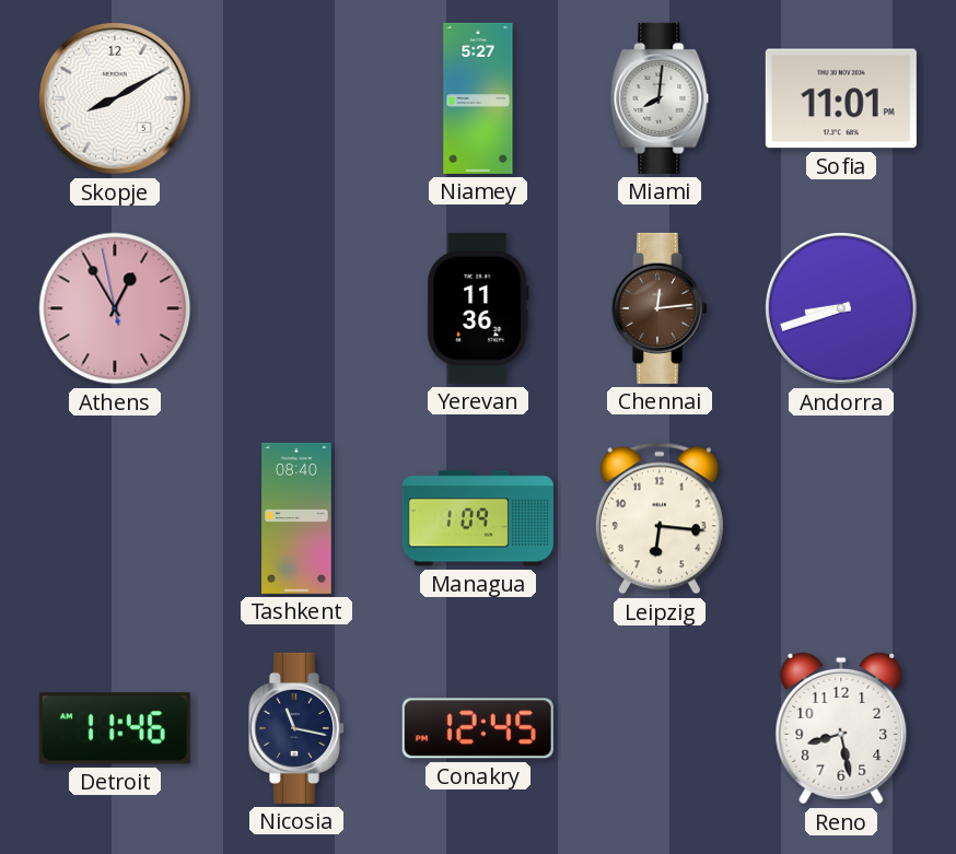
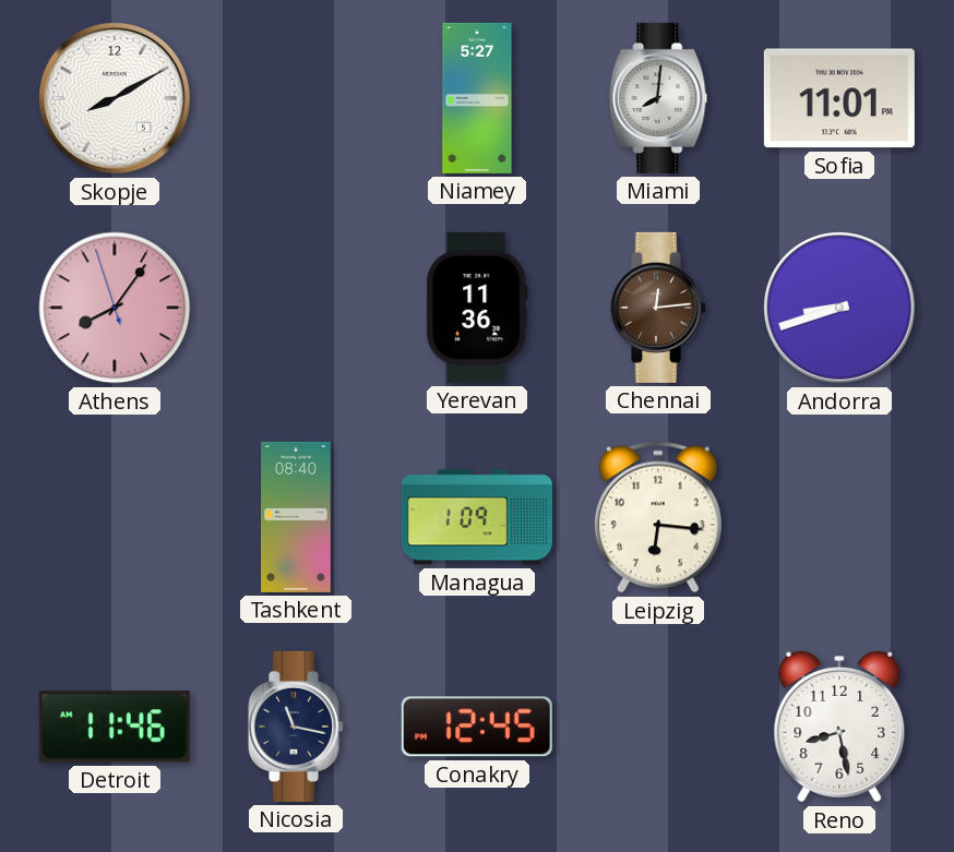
Athens: 12:54 -> 8:05 (115, 308)
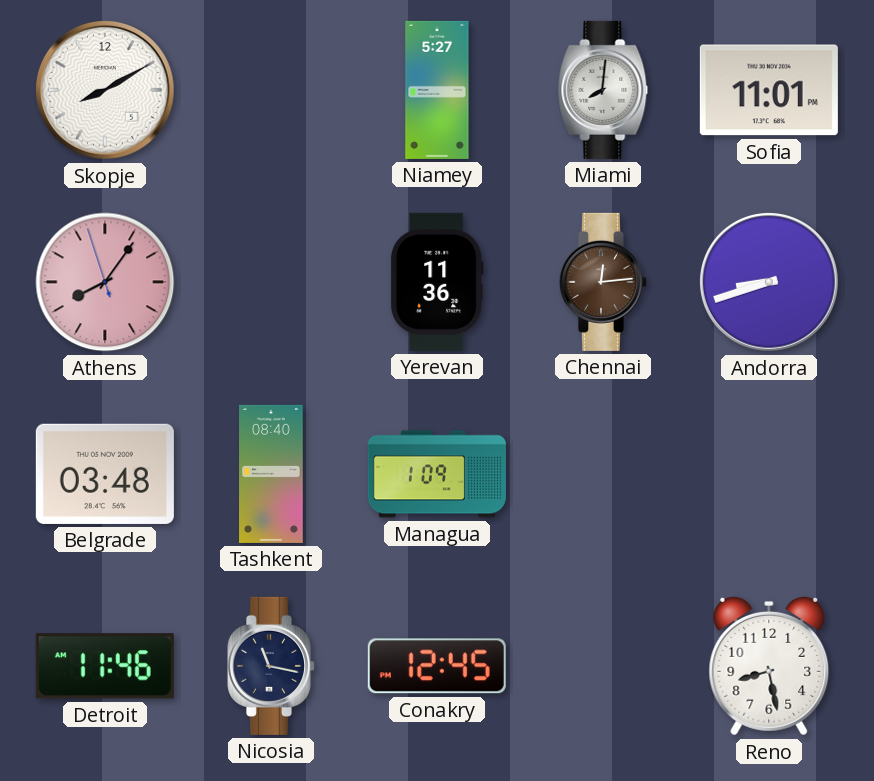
Belgrade: none -> 03:48 (105, 474)
Leipzig: 6:16 -> none (658, 517)
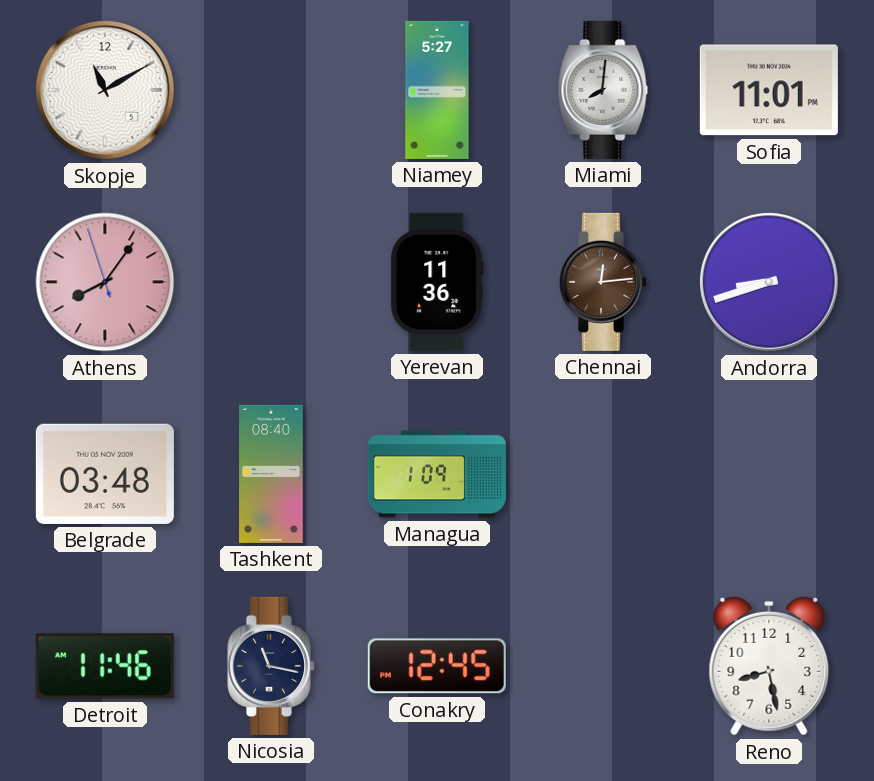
Skopje: 8:10 -> 11:10 (105, 90)
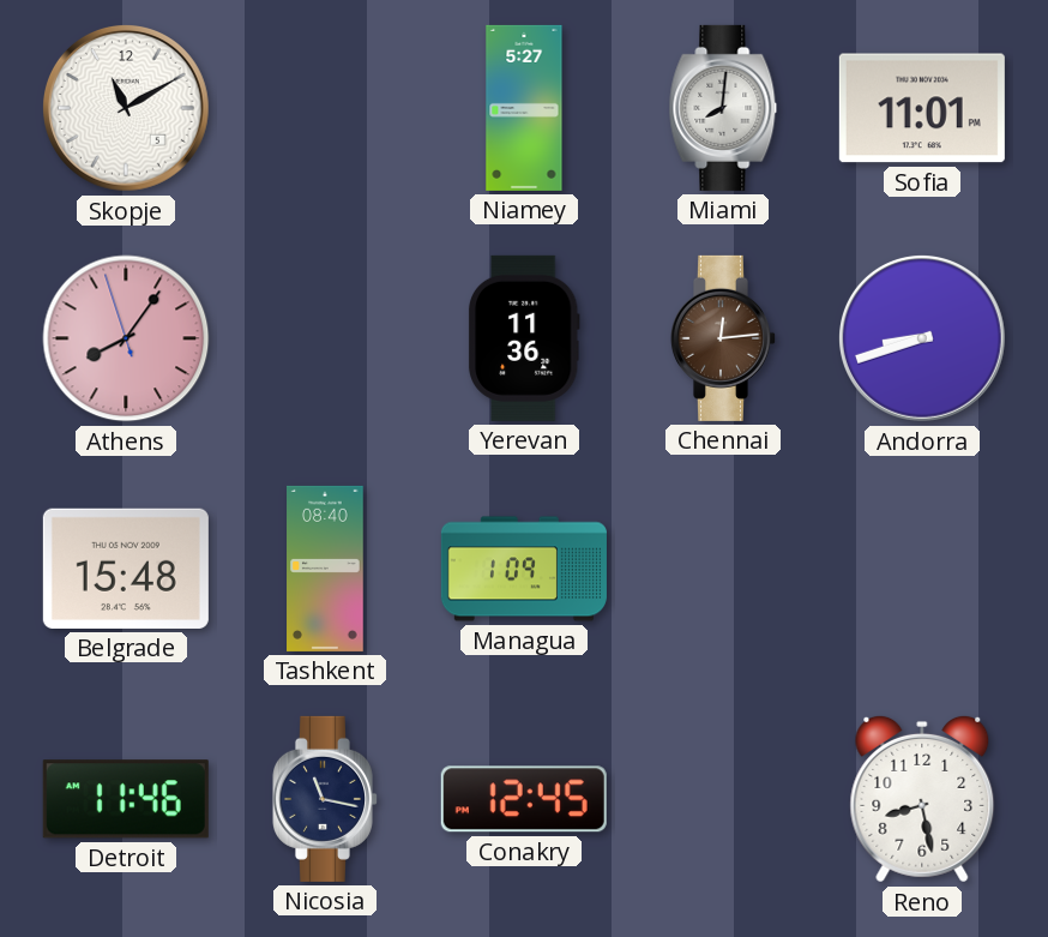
Belgrade: 03:48 -> 15:48 (126, 569)
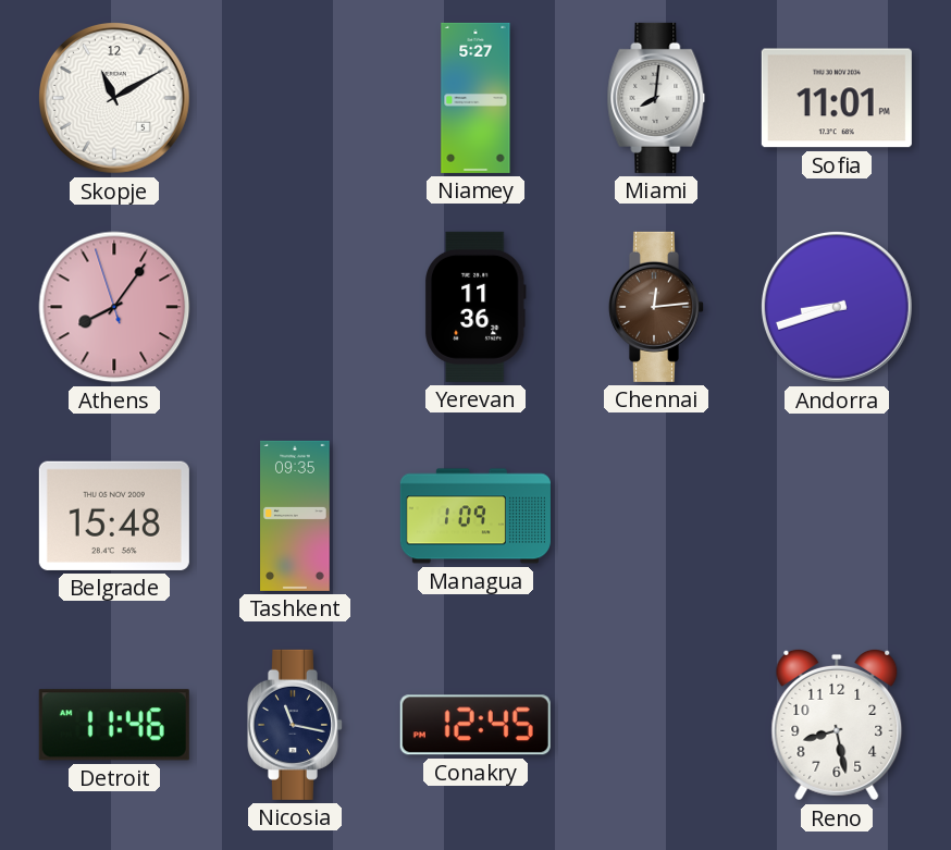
Tashkent: 08:40 -> 09:35 (295, 516)
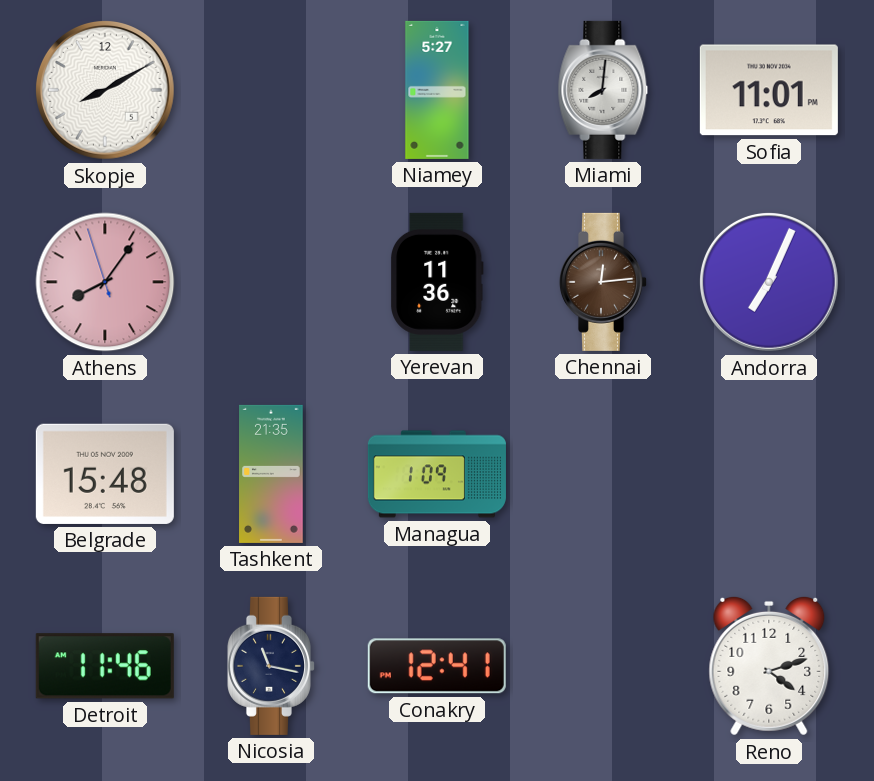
Skopje: 11:10 -> 8:10 (105, 90)
Andorra: 8:42 -> 7:04 (769, 282)
Tashkent: 09:35 -> 21:35 (271, 474)
Conakry: 12:45 -> 12:41 (437, 666)
Reno: 8:28 -> 4:12 (769, 666)
